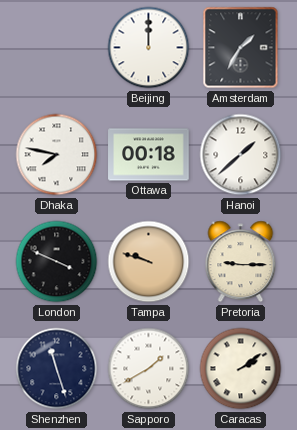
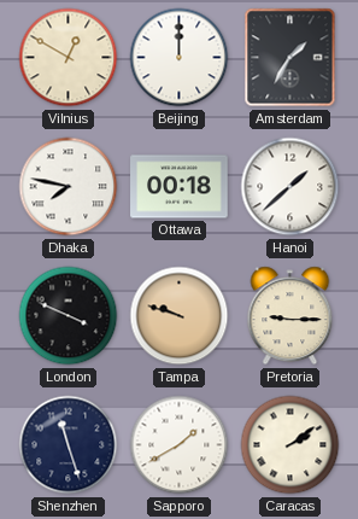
Vilnius: none -> 12:50 (69, 58)
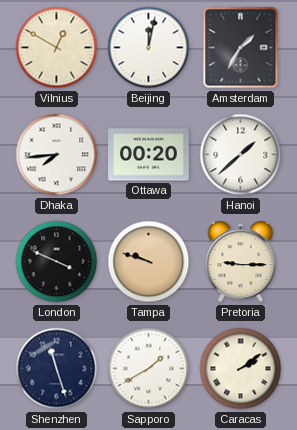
Beijing: 12:00 -> 12:02 (149, 48)
Dhaka: 7:47 -> 7:44 (57, 155)
Ottawa: 00:18 -> 00:20 (149, 155)
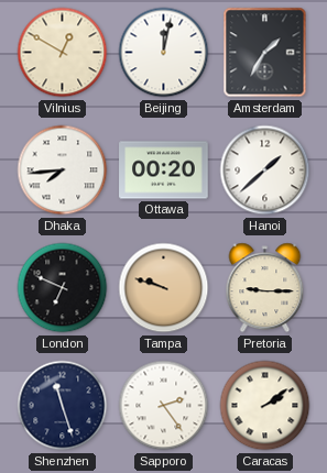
London: 3:49 -> 6:49 (63, 288)
Sapporo: 1:40 -> 2:24 (164, 406)
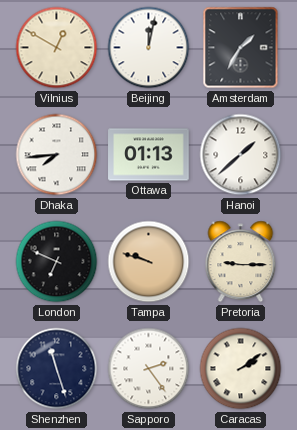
Ottawa: 00:20 -> 01:13 (149, 155)
